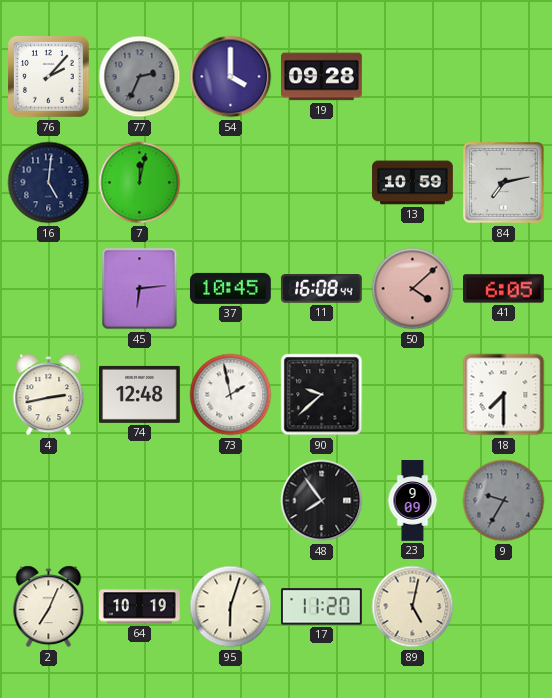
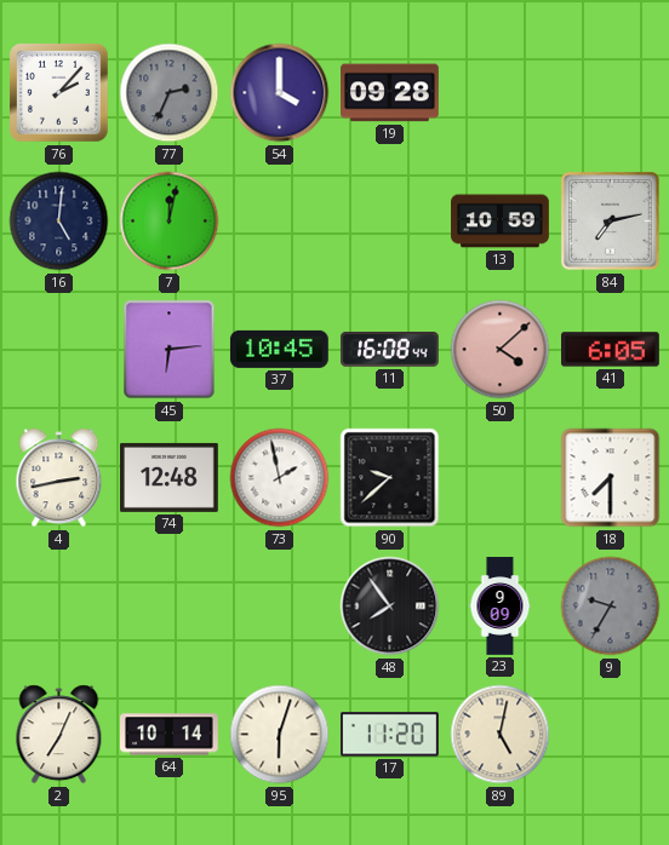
64: 10:19 -> 10:14 (170, 735)
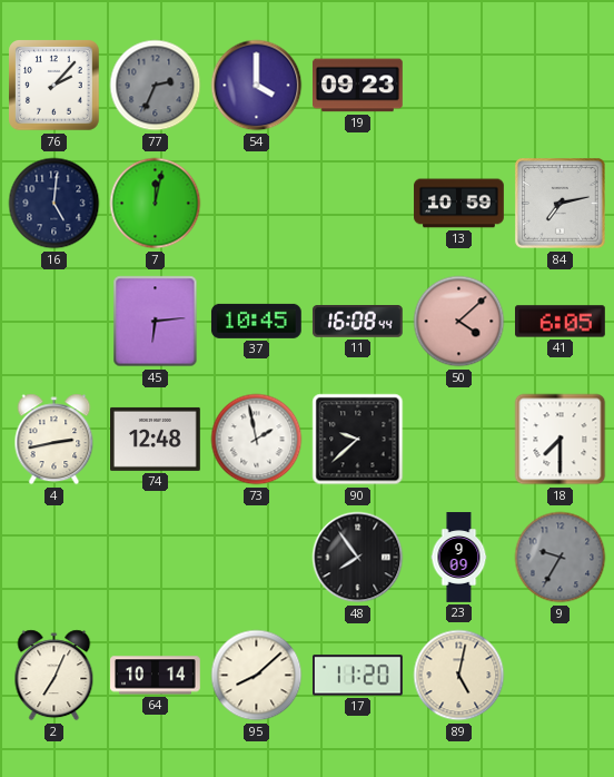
19: 09:28 -> 09:23 (358, 86)
95: 6:03 -> 8:08 (257, 676)
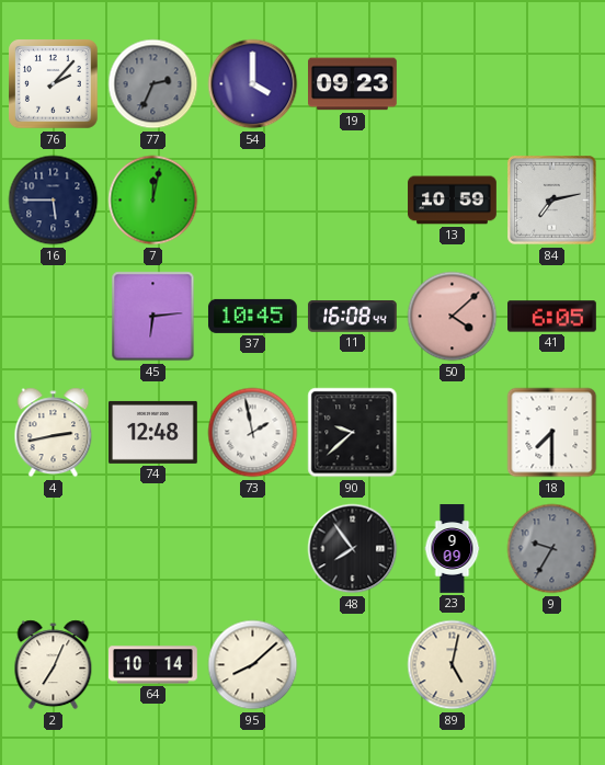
16: 5:01 -> 5:45 (54, 201)
17: 11:20 -> none (358, 676)
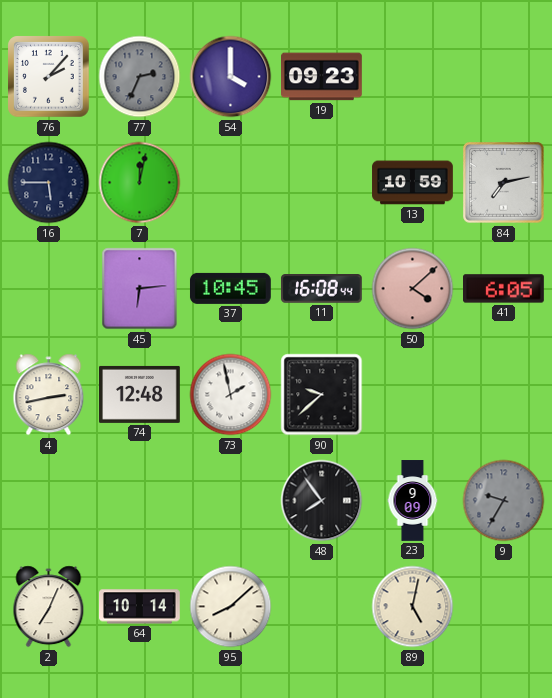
18: 7:30 -> none (552, 433)
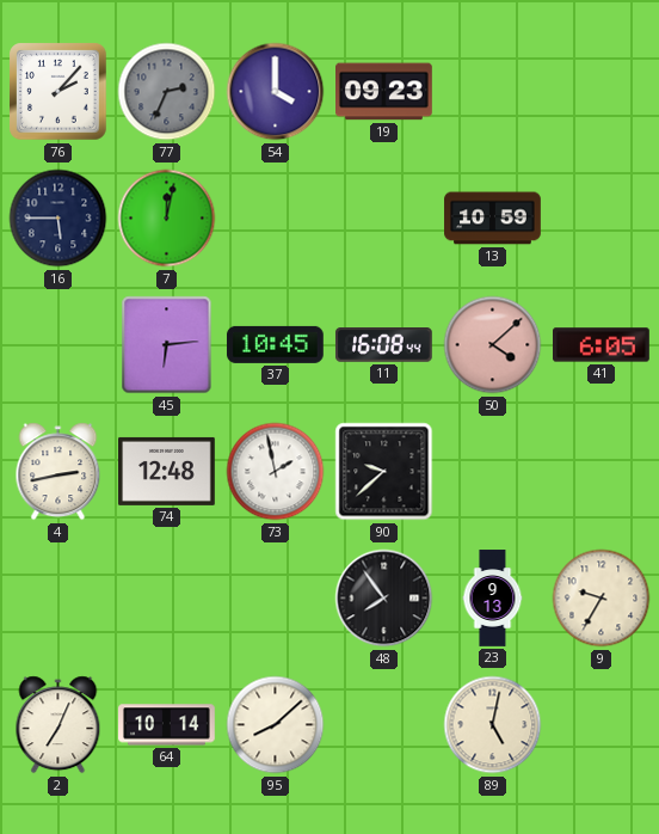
84: 7:13 -> none (504, 183)
23: 9:09 -> 9:13 (493, 599)
9 dial: grey -> cream (602, 599)
